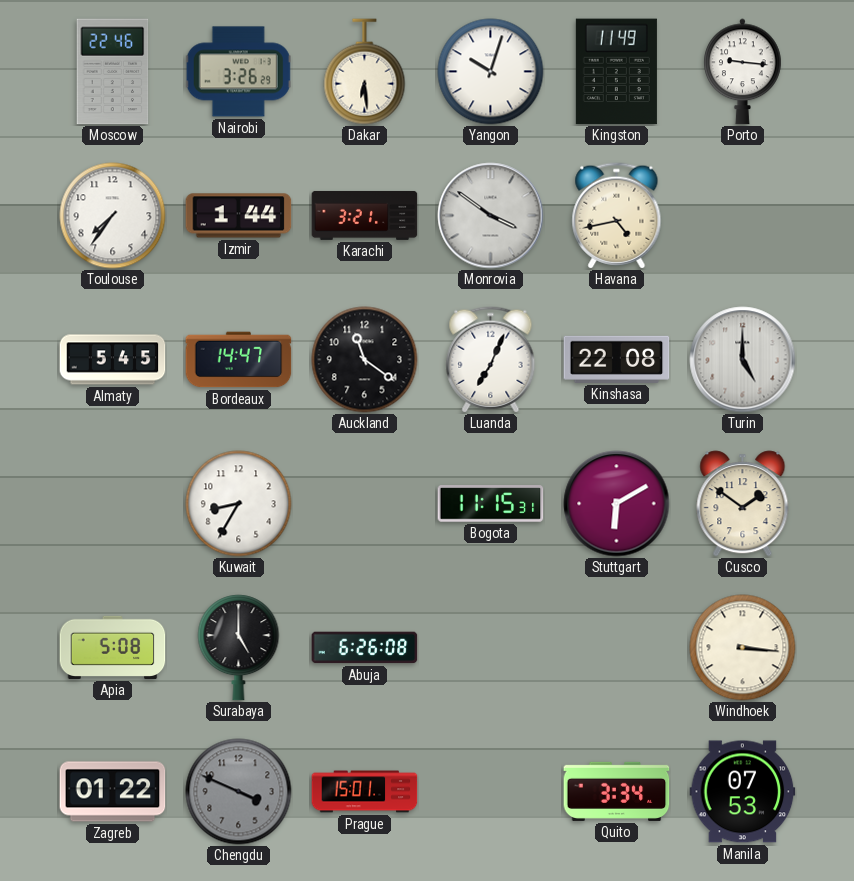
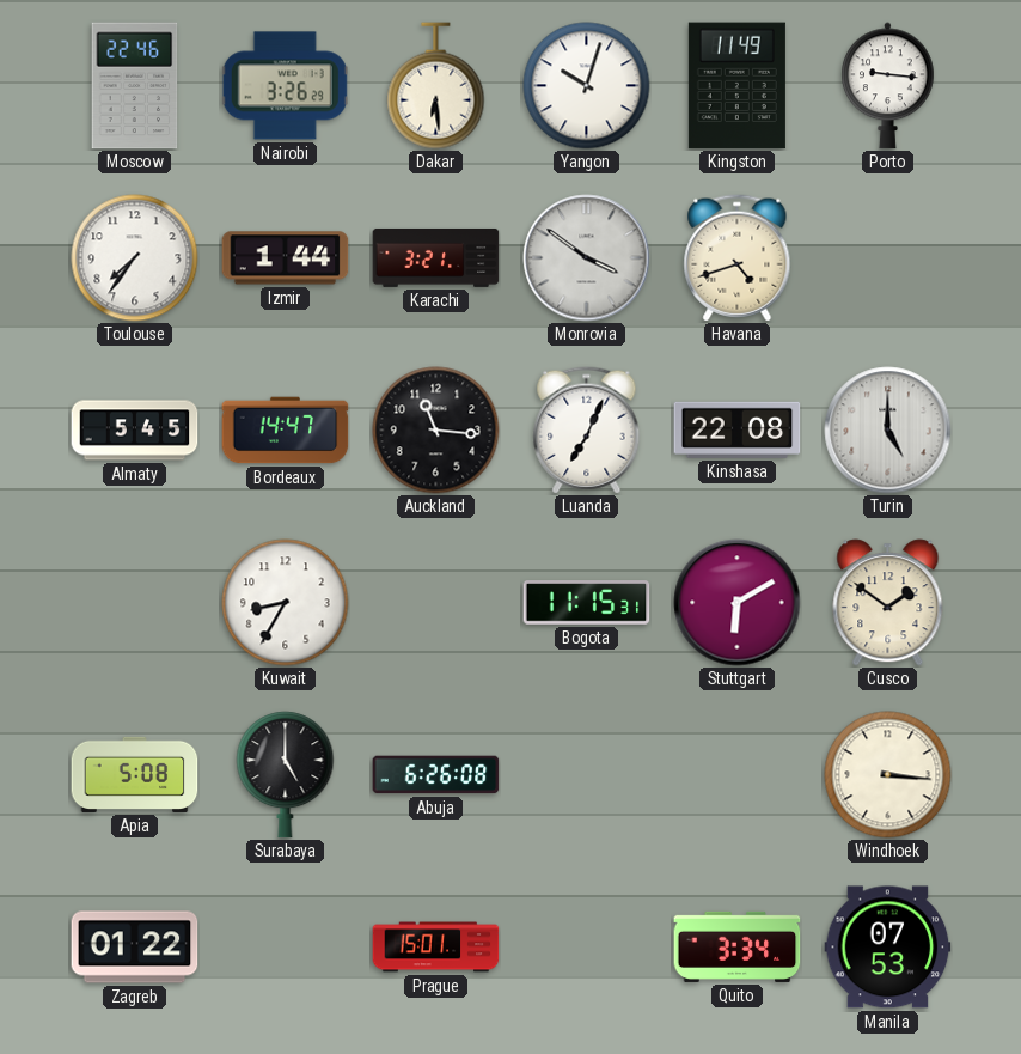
Havana: 4:43 -> 4:42 (738, 258)
Auckland: 11:21 -> 11:16 (436, 431)
Chengdu: 3:49 -> none (239, 792)
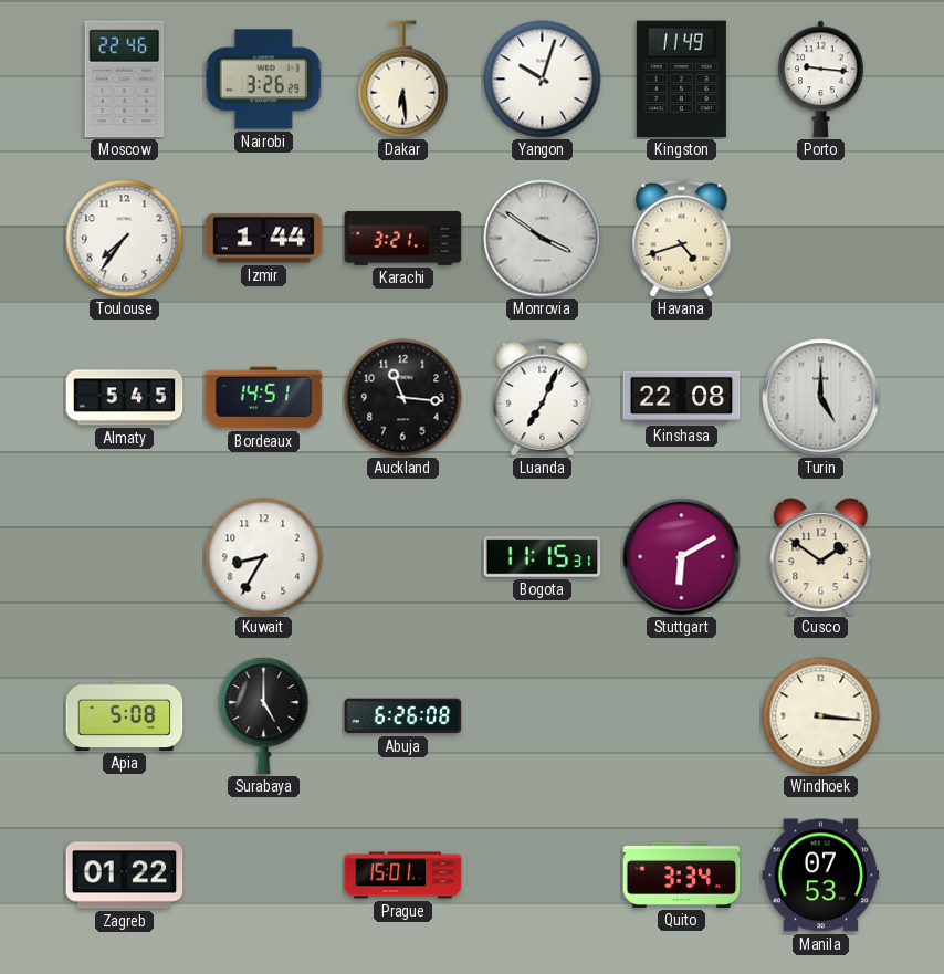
Bordeaux: 14:47 -> 14:51 (264, 398)
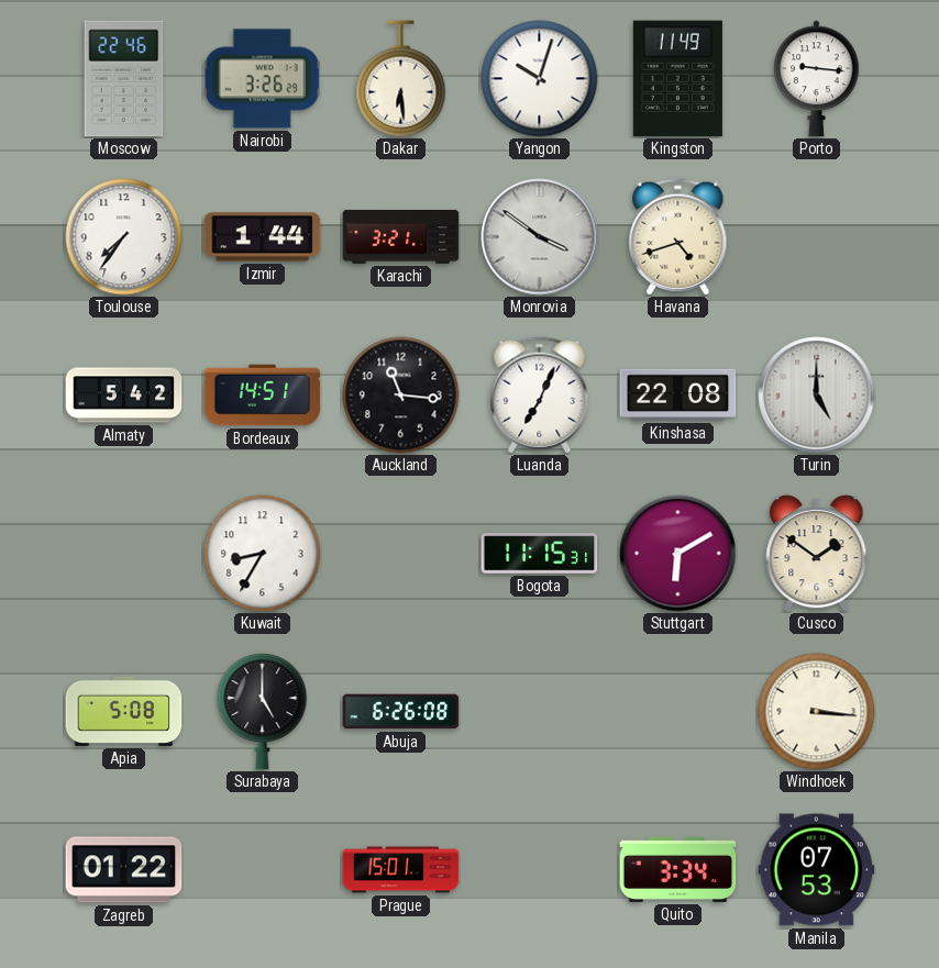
Almaty: 5:45 -> 5:42 (124, 396)
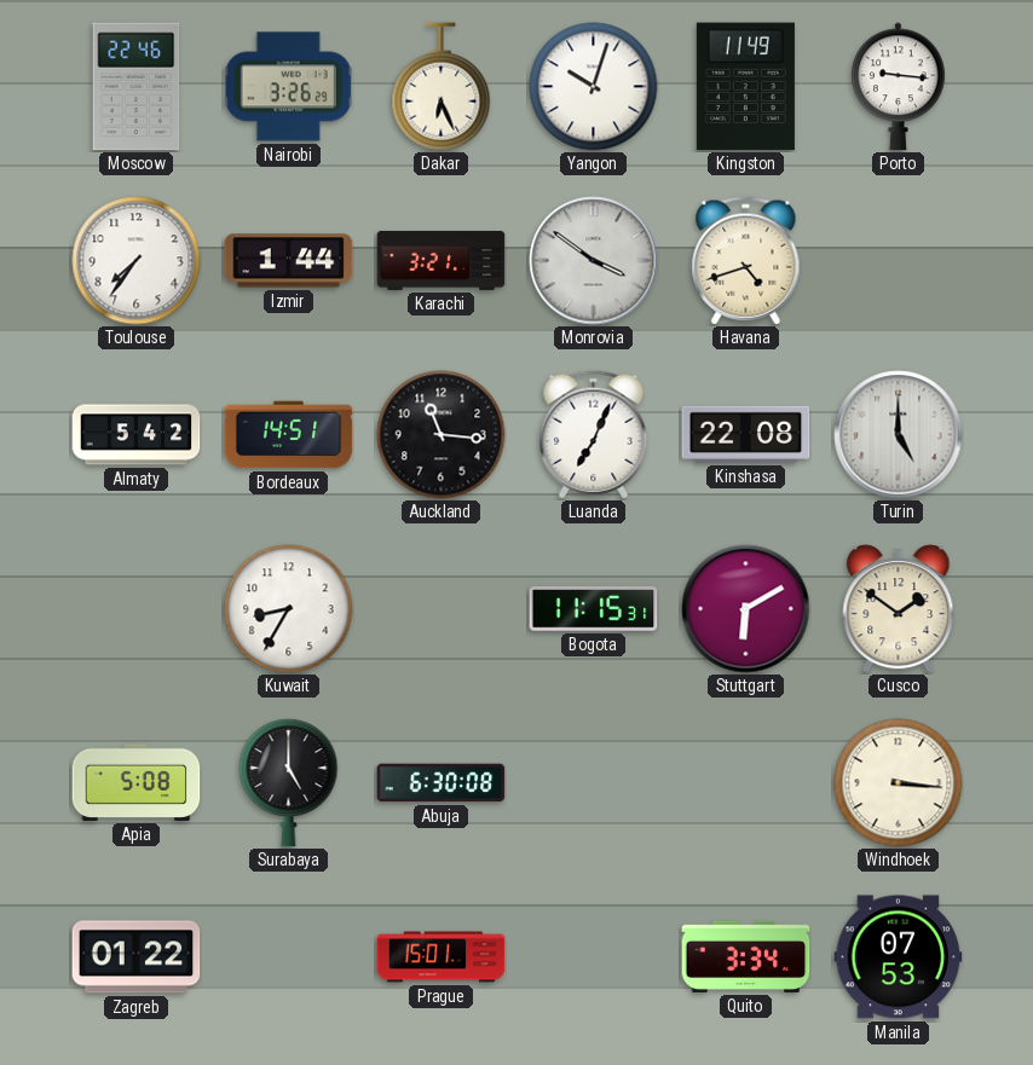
Dakar: 6:29 -> 6:26 (442, 87)
Abuja: 6:26 -> 6:30 (442, 783)
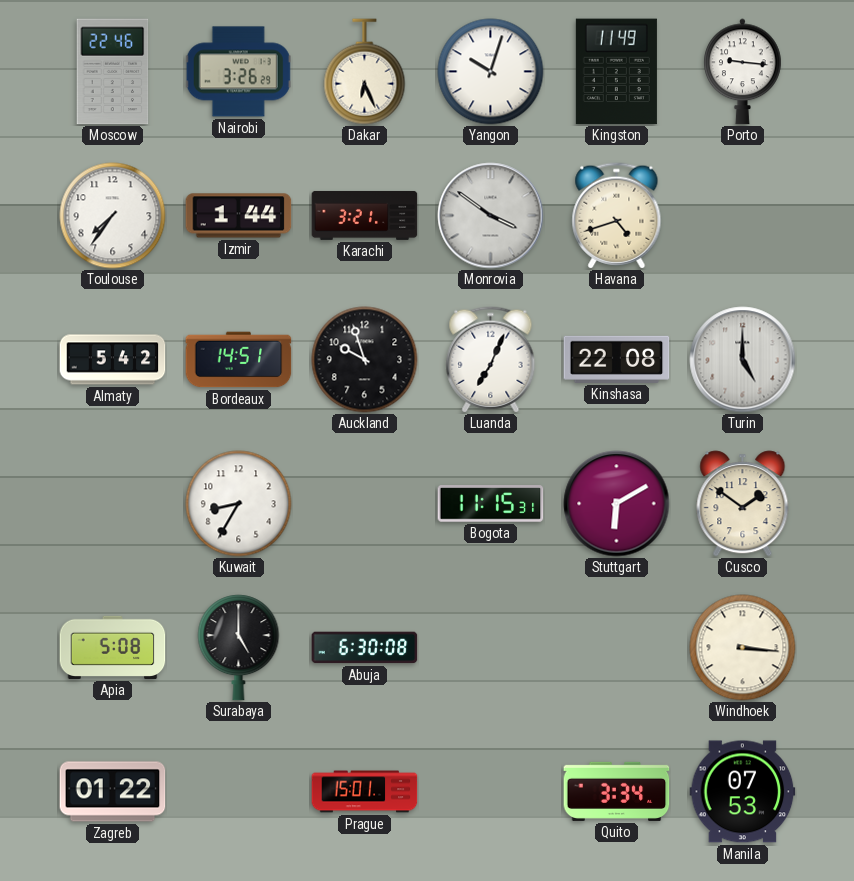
Auckland: 11:16 -> 9:57 (365, 360)
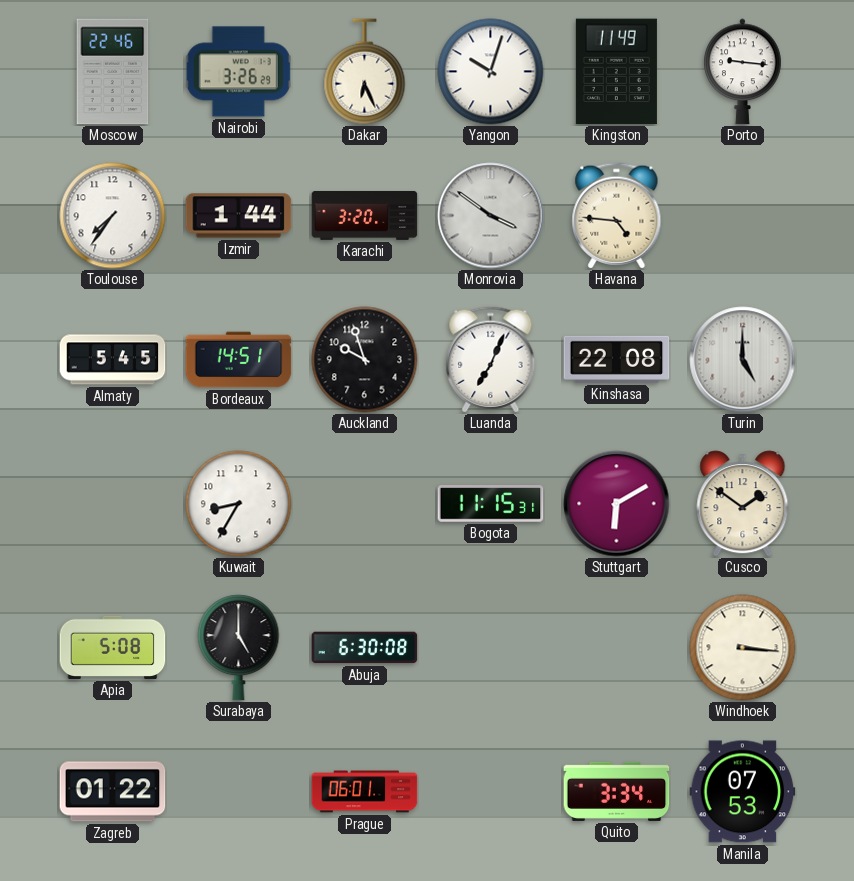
Karachi: 3:21 -> 3:20 (365, 215)
Havana: 4:42 -> 4:46 (617, 216)
Almaty: 5:42 -> 5:45 (113, 360)
Prague: 15:01 -> 06:01 (365, 792)
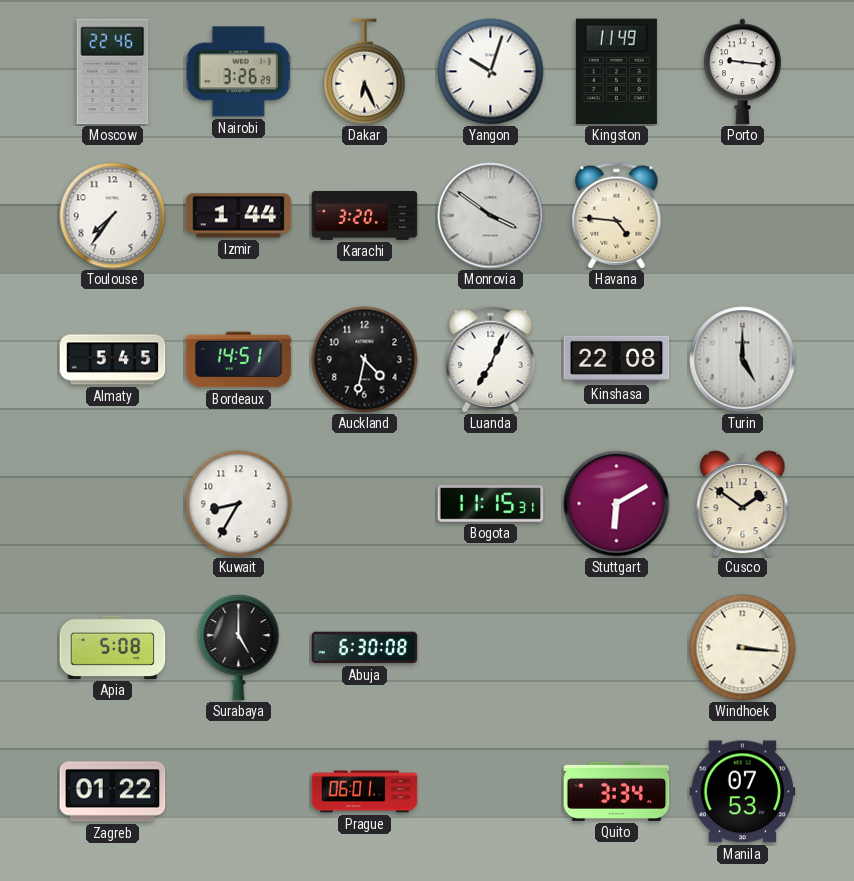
Auckland: 9:57 -> 4:32 (365, 360)
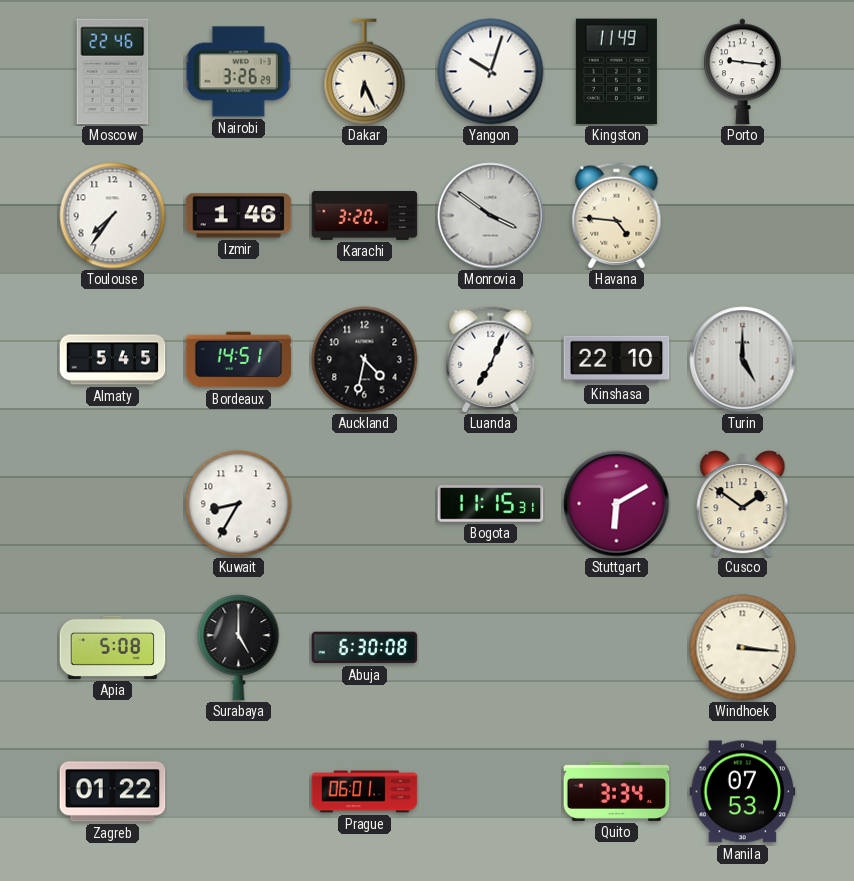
Izmir: 1:44 -> 1:46 (239, 216)
Kinshasa: 22:08 -> 22:10 (617, 359)
